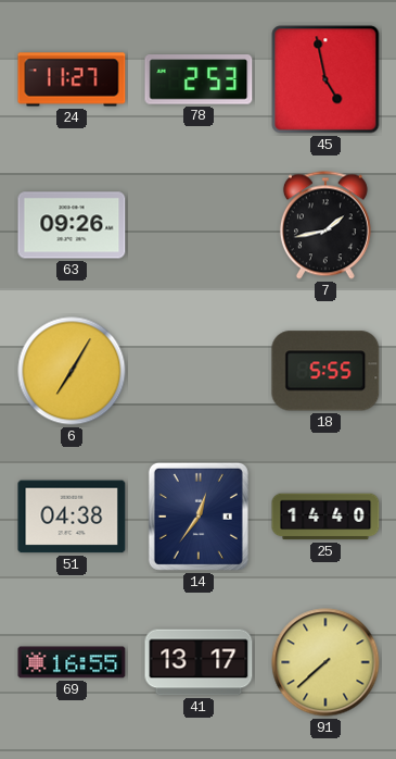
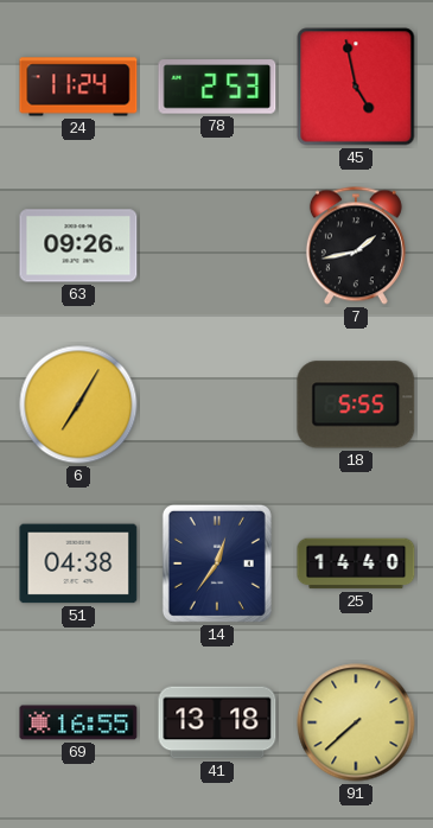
24: 11:27 -> 11:24 (78, 87)
41: 13:17 -> 13:18 (217, 722)
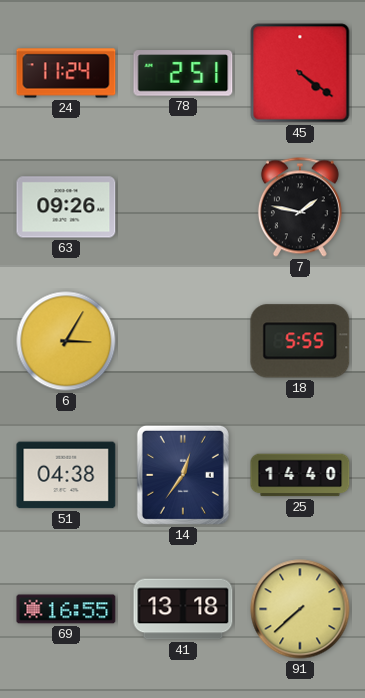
78: 2:53 -> 2:51 (183, 73)
45: 4:58 -> 4:21 (300, 73)
7: 1:43 -> 1:47 (300, 207)
6: 7:05 -> 3:05 (66, 341)
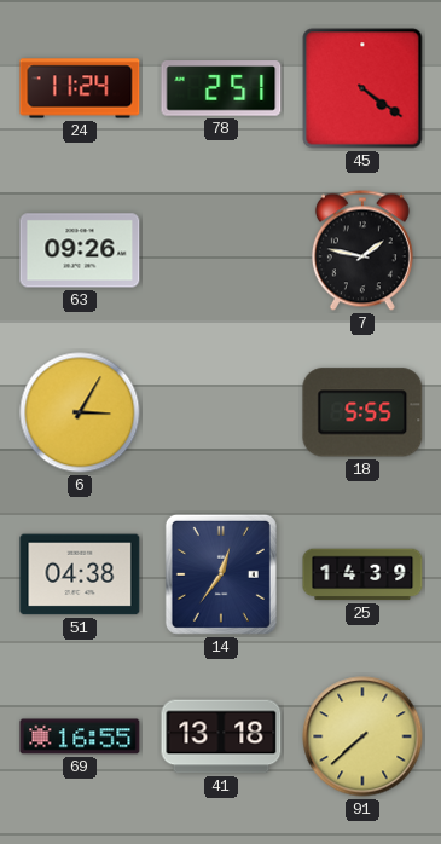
25: 14:40 -> 14:39 (362, 574)
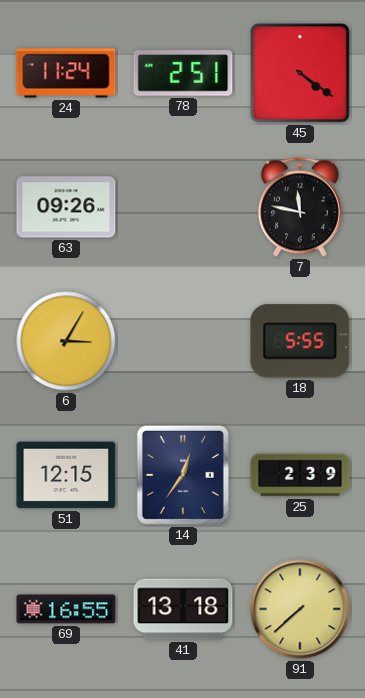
7: 1:47 -> 11:47 (300, 207)
51: 04:38 -> 12:15 (66, 475)
25: 14:39 -> 2:39 (300, 475)
